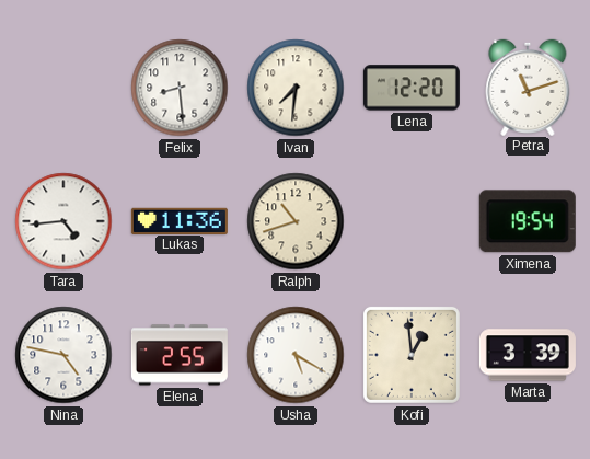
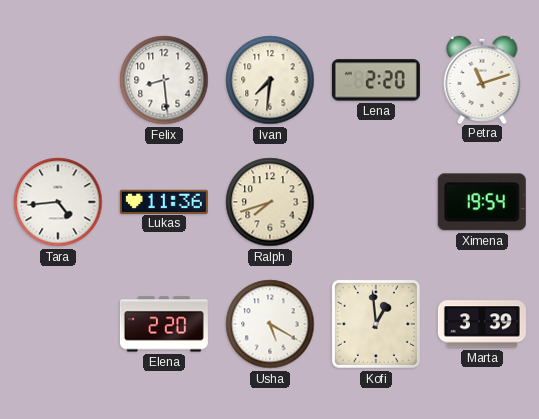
Lena: 12:20 -> 2:20 (376, 80)
Ralph: 10:42 -> 7:42 (270, 202)
Nina: 4:47 -> none (63, 355)
Elena: 2:55 -> 2:20 (164, 324)
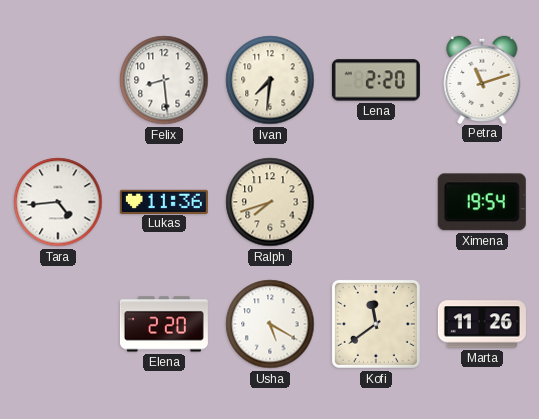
Kofi: 12:59 -> 11:39 (376, 324)
Marta: 3:39 -> 11:26 (482, 324)
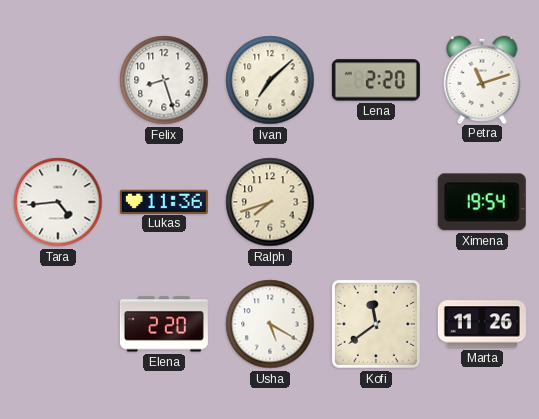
Felix: 8:29 -> 8:27 (164, 80)
Ivan: 7:31 -> 7:08 (270, 80)
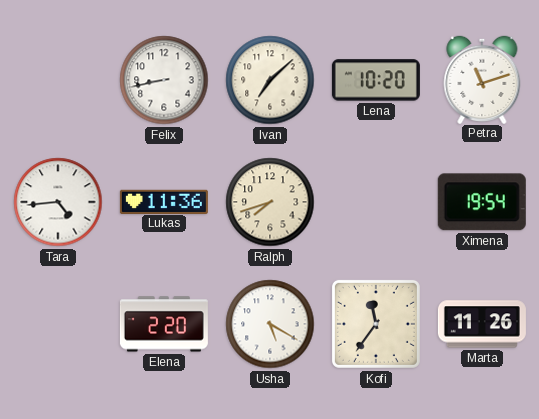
Felix: 8:27 -> 8:43 (164, 80)
Lena: 2:20 -> 10:20 (376, 80)
Kofi: 11:39 -> 11:36 (376, 324)
